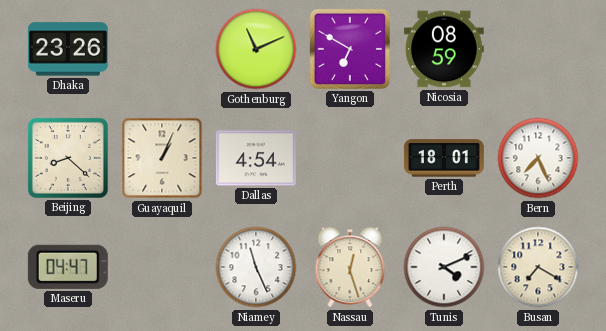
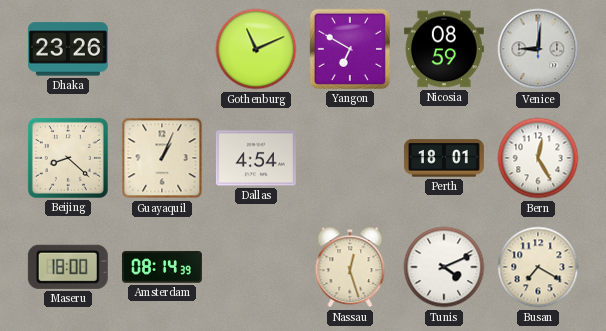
Venice: none -> 9:01 (538, 49)
Bern: 7:26 -> 12:25 (538, 158)
Maseru: 04:47 -> 18:00 (68, 267)
Amsterdam: none -> 08:14 (162, 267)
Niamey: 11:26 -> none (256, 267)
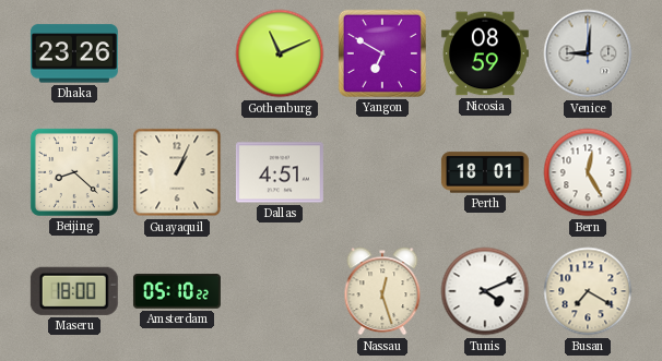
Dallas: 4:54 -> 4:51 (280, 172)
Amsterdam: 08:14 -> 05:10 (177, 291)
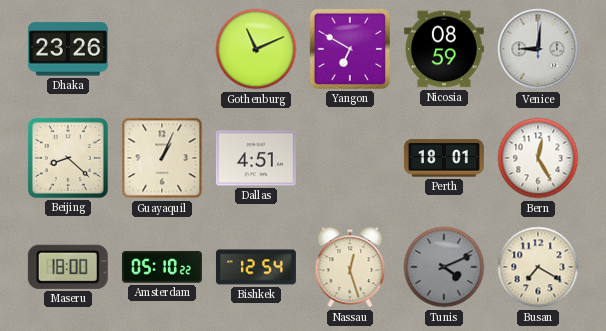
Bishkek: none -> 12:54 (256, 267)
Tunis dial: white -> grey (444, 267)
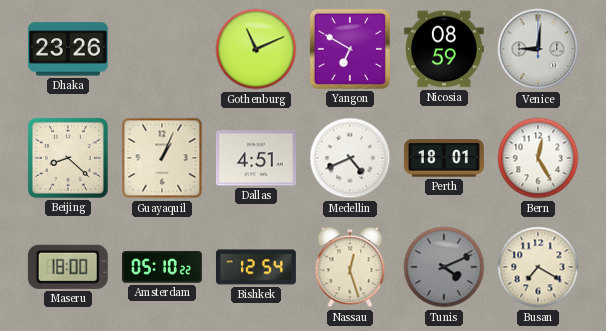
Medellin: none -> 4:41 (350, 158)
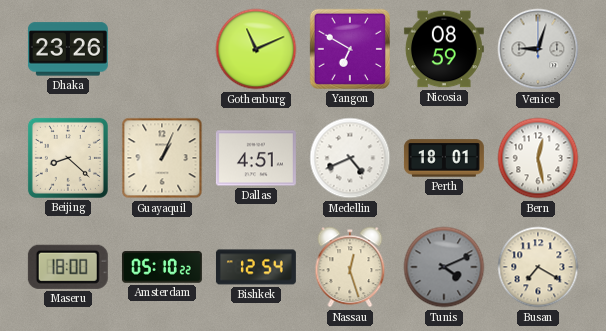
Venice: 9:01 -> 9:03 (538, 49)
Bern: 12:25 -> 12:28 (538, 158)
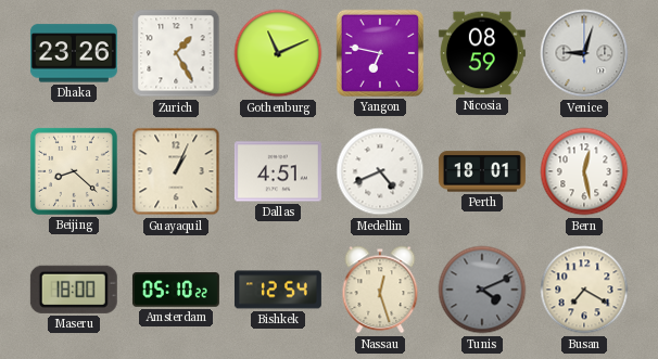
Zurich: none -> 1:25 (176, 53)
Yangon: 6:50 -> 6:47 (380, 53)
